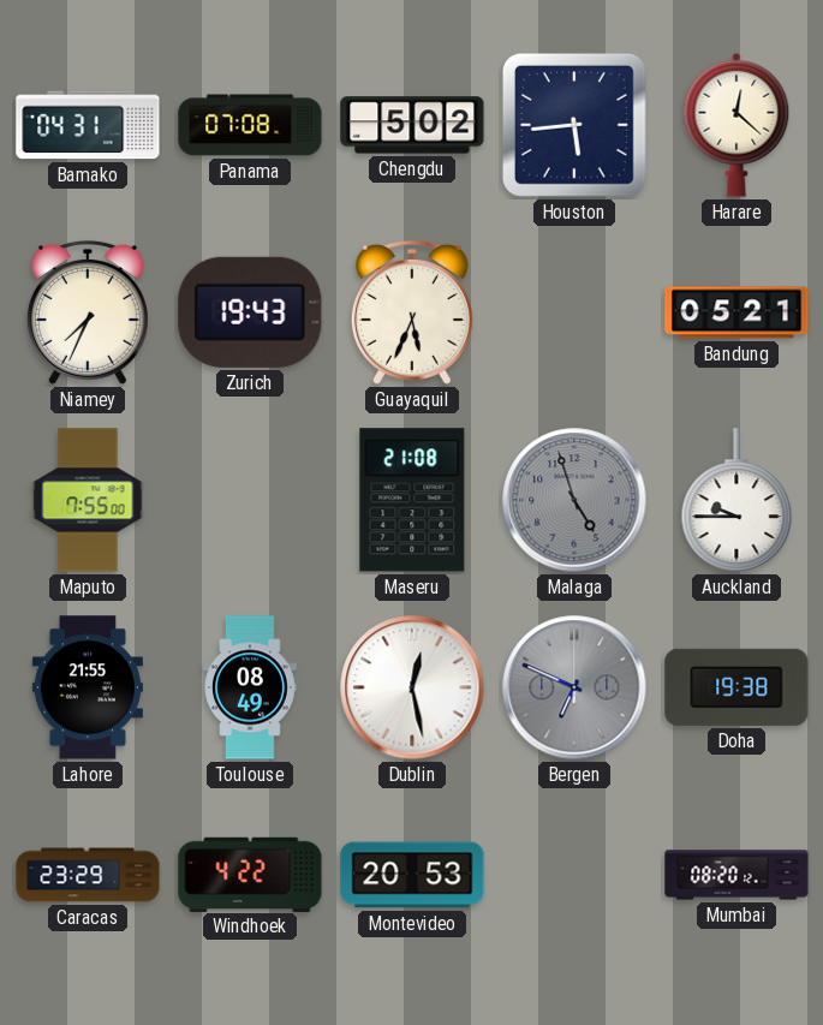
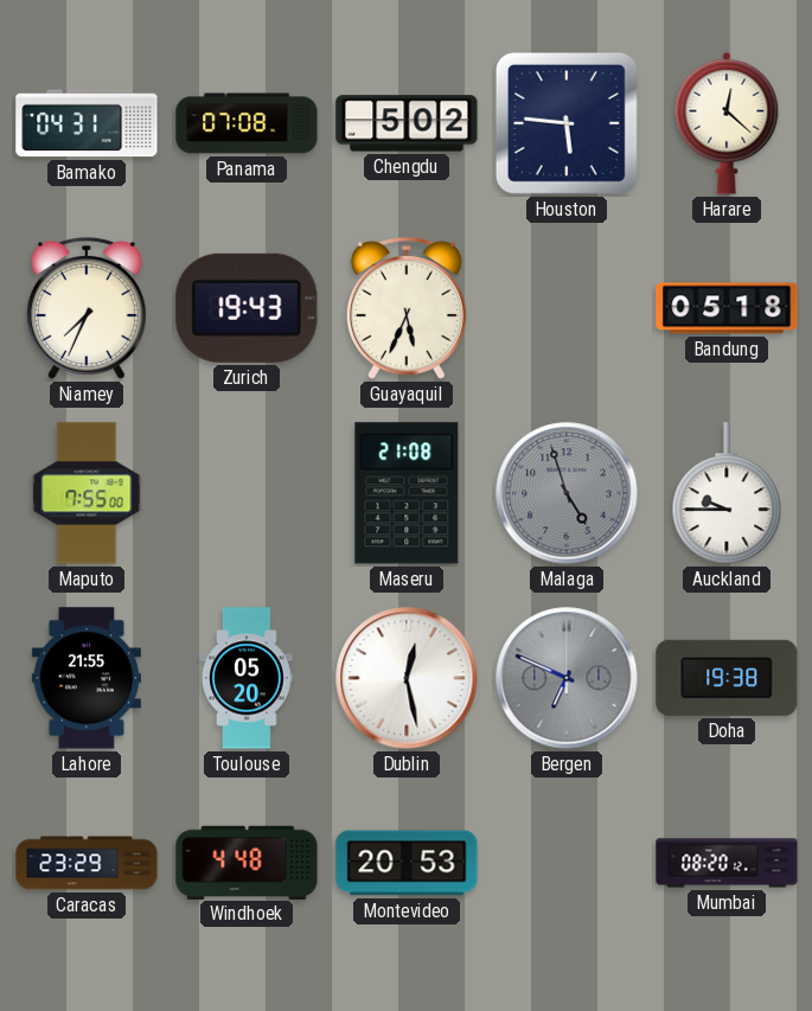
Houston: 5:44 -> 5:46 (567, 123)
Bandung: 05:21 -> 05:18 (727, 308)
Toulouse: 08:49 -> 05:20 (247, 678)
Windhoek: 4:22 -> 4:48 (247, 862)
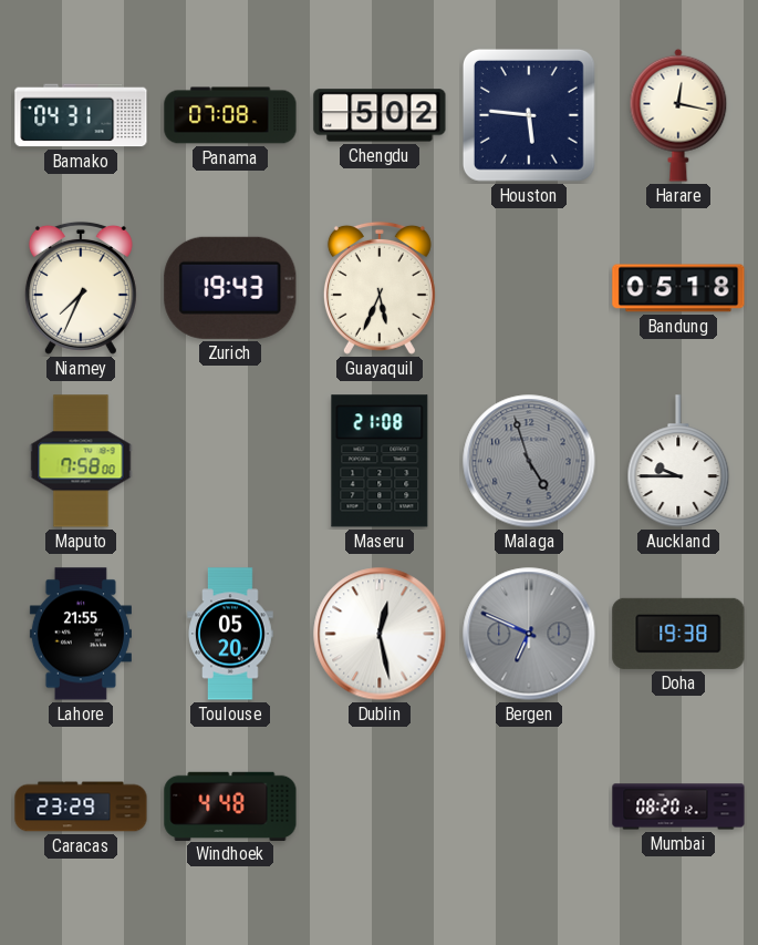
Harare: 12:22 -> 12:17 (678, 115)
Maputo: 7:55 -> 7:58 (81, 461)
Montevideo: 20:53 -> none (407, 863)
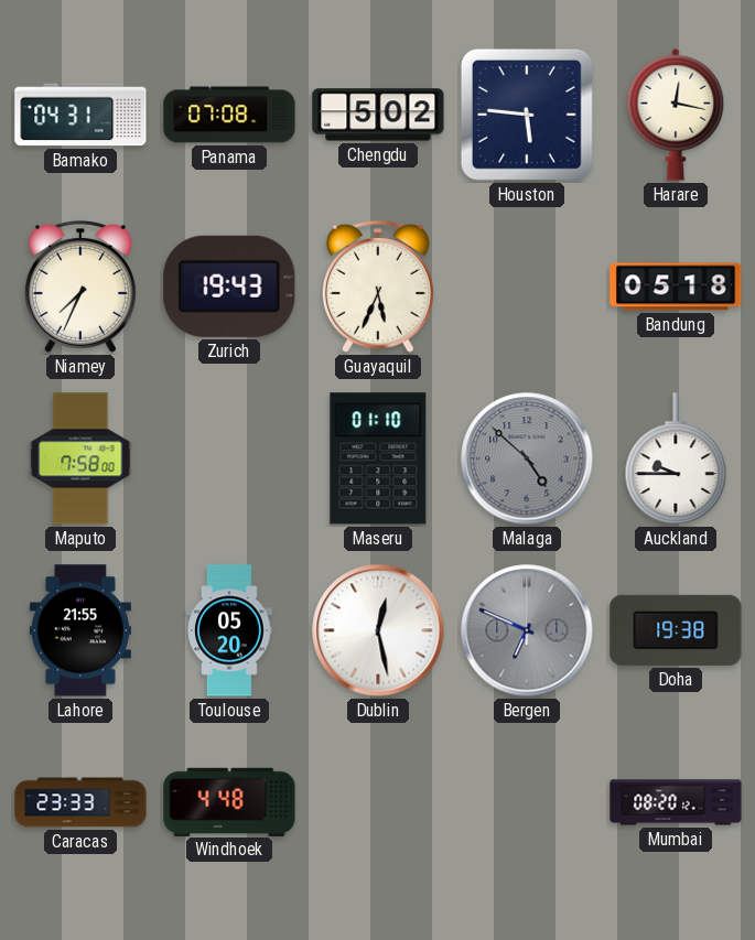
Maseru: 21:08 -> 01:10 (378, 458)
Malaga: 4:57 -> 4:52 (527, 458)
Caracas: 23:29 -> 23:33 (80, 802)
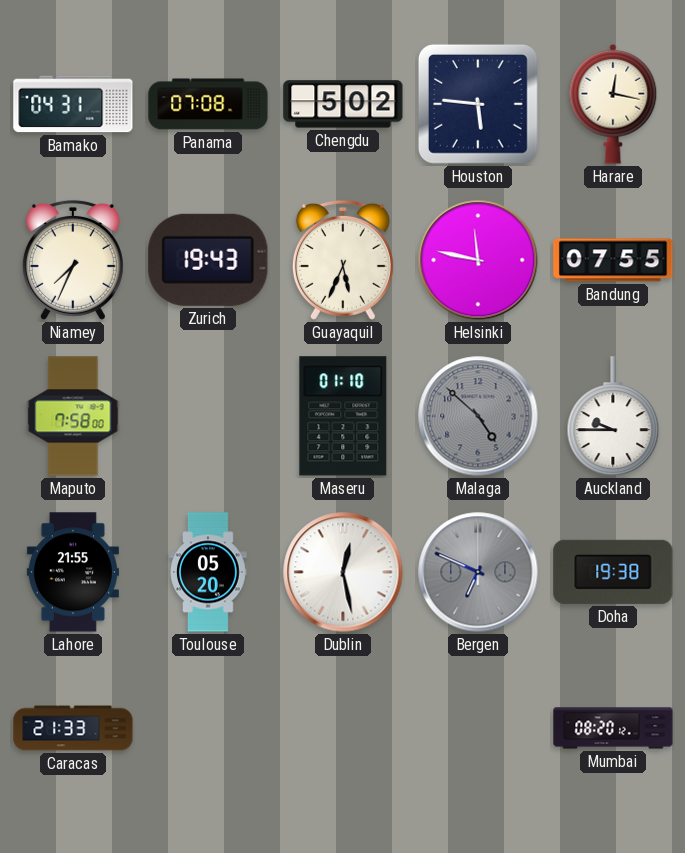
Helsinki: none -> 11:47 (478, 260)
Bandung: 05:18 -> 07:55 (613, 260)
Caracas: 23:33 -> 21:33 (73, 728)
Windhoek: 4:48 -> none (229, 801)
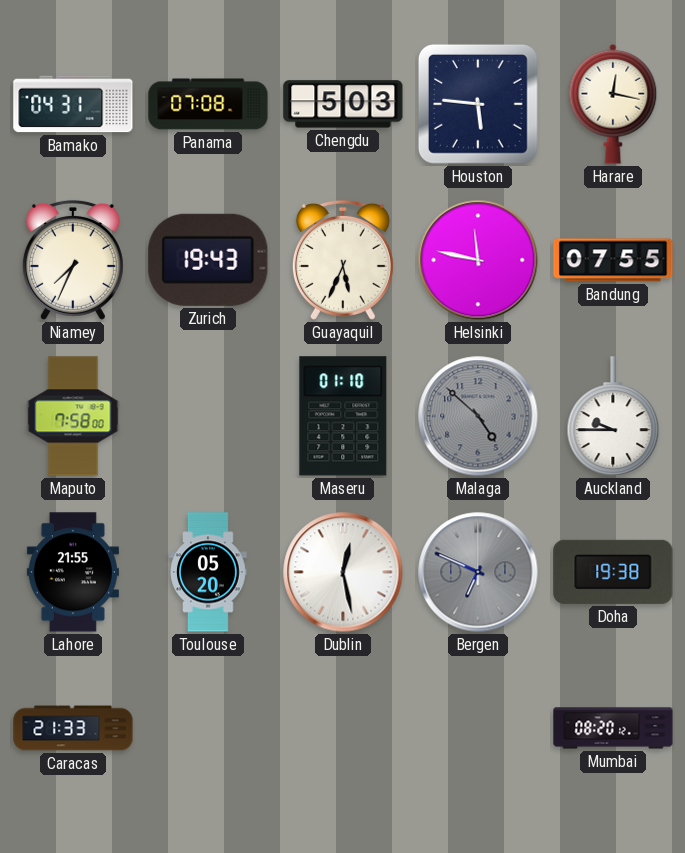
Chengdu: 5:02 -> 5:03 (343, 104)
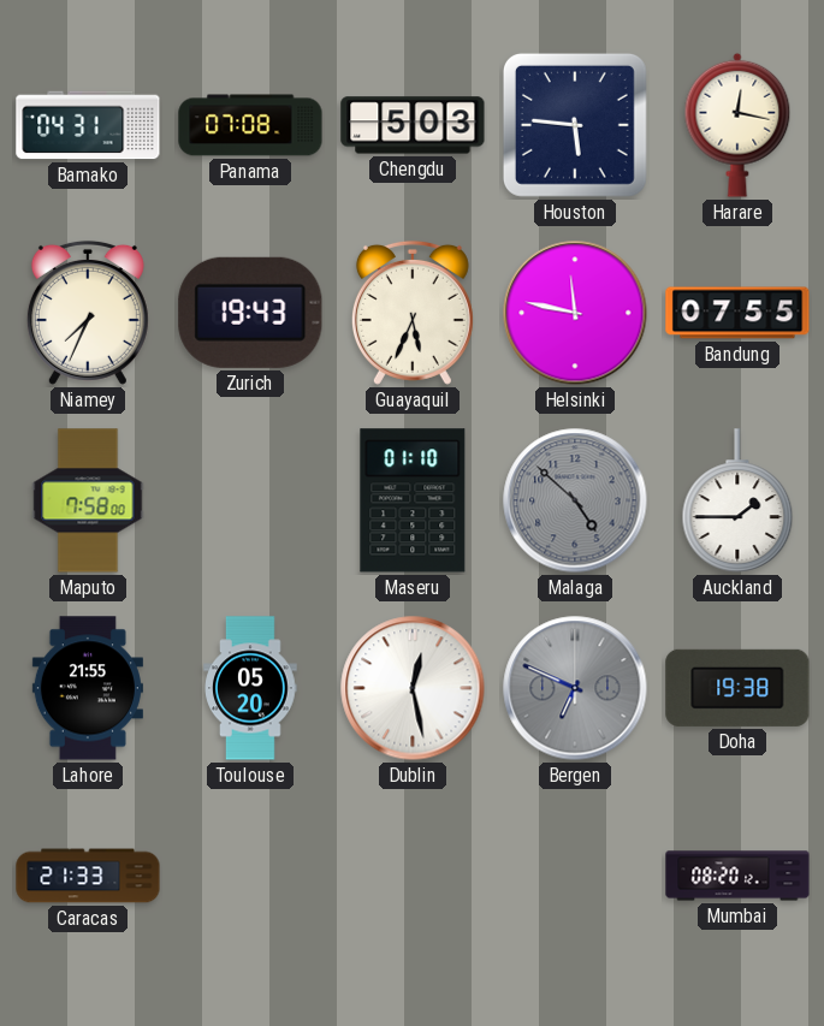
Auckland: 9:45 -> 1:45 (737, 500)
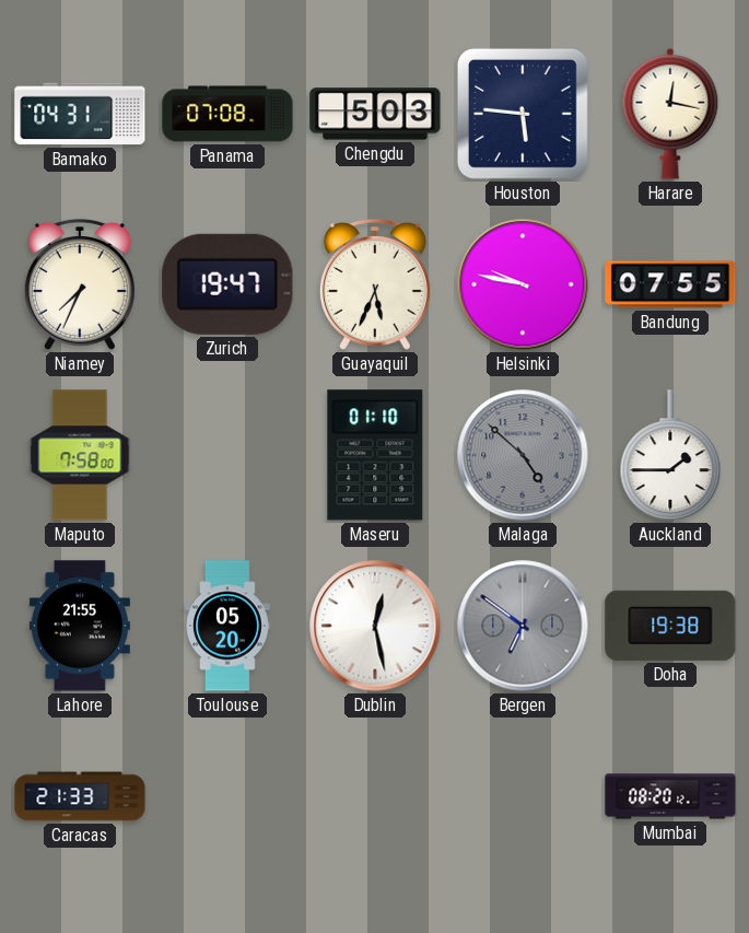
Zurich: 19:43 -> 19:47 (227, 284)
Helsinki: 11:47 -> 9:47 (523, 284)
Bergen: 6:49 -> 6:51 (523, 626)
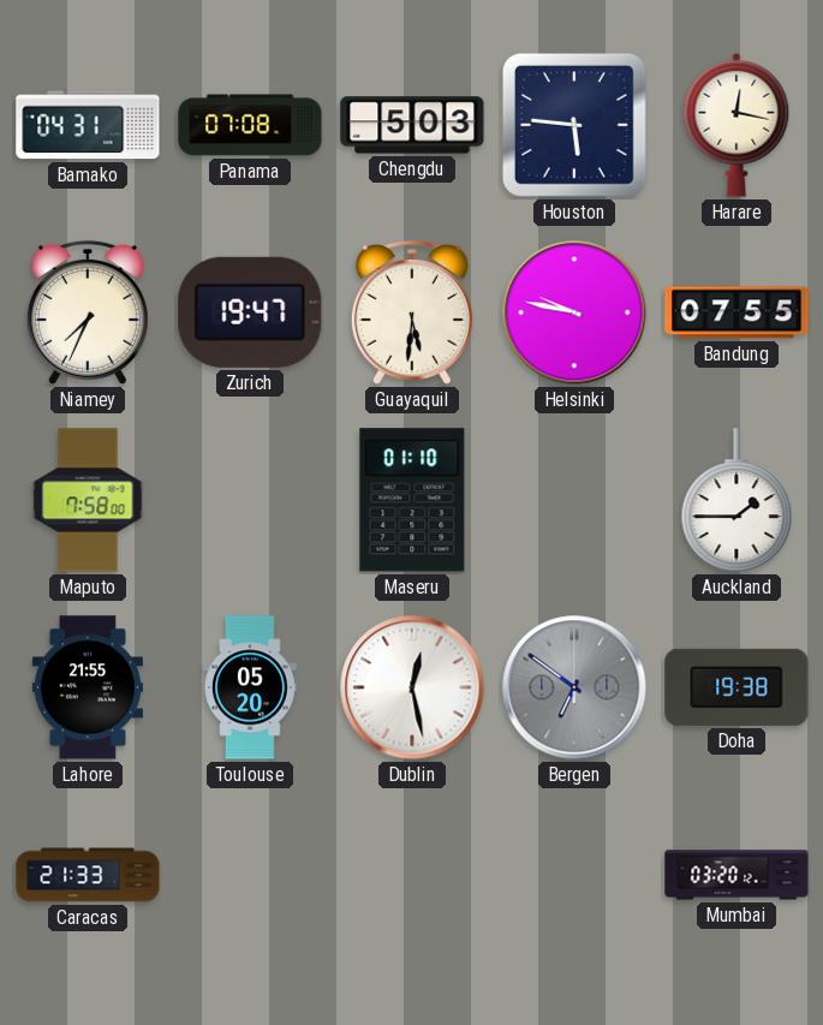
Guayaquil: 5:34 -> 5:31 (412, 312)
Malaga: 4:52 -> none (523, 455)
Mumbai: 08:20 -> 03:20 (736, 875)
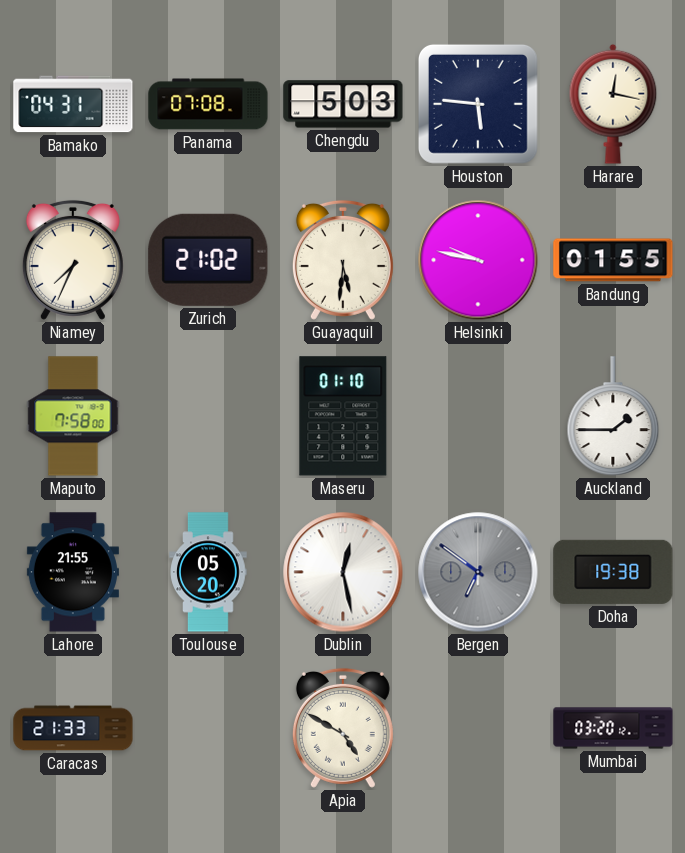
Zurich: 19:47 -> 21:02 (208, 260)
Bandung: 07:55 -> 01:55 (613, 260)
Apia: none -> 4:50 (343, 728)
